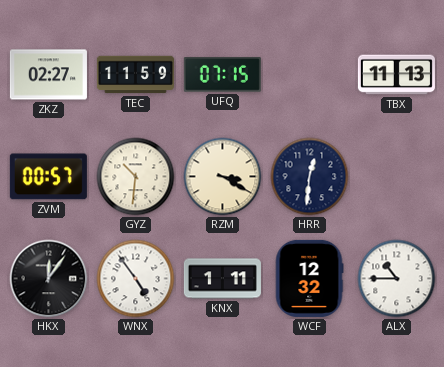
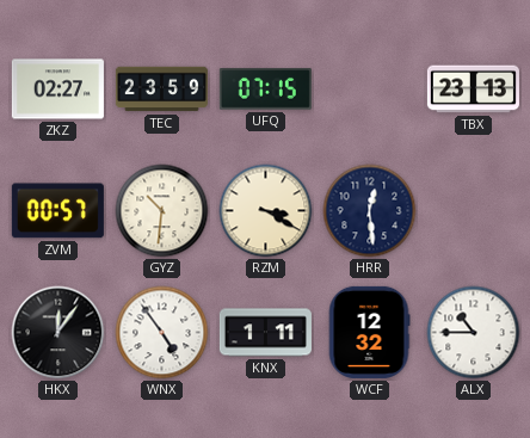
TEC: 11:59 -> 23:59 (161, 90)
TBX: 11:13 -> 23:13 (473, 90)
HRR: 12:31 -> 12:29 (370, 211)
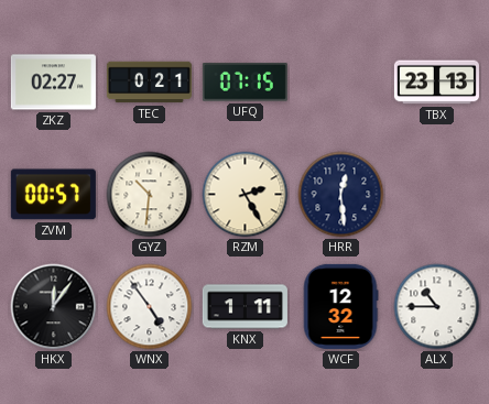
TEC: 23:59 -> 0:21 (149, 83)
RZM: 3:20 -> 2:25 (246, 195)
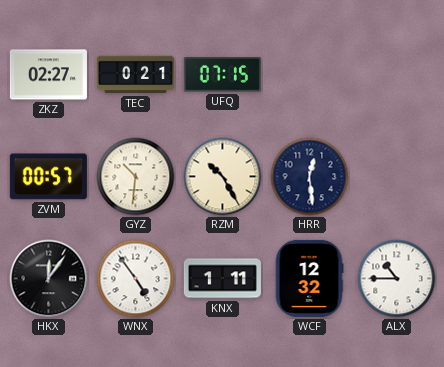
TBX: 23:13 -> none (436, 83)
RZM: 2:25 -> 10:25 (223, 177)
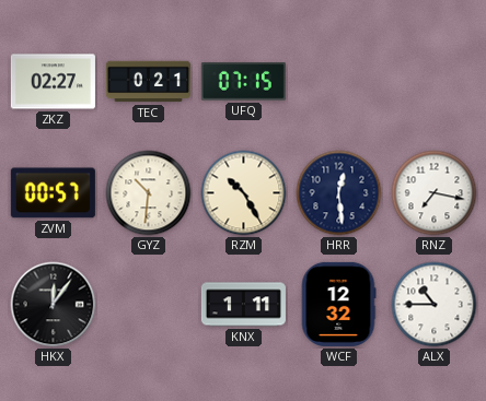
RNZ: none -> 7:17 (435, 193)
WNX: 4:54 -> none (136, 279)
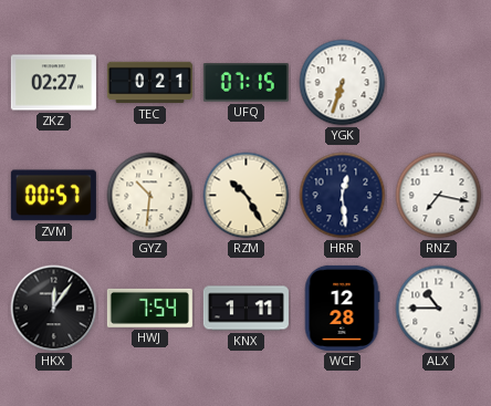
YGK: none -> 6:33 (343, 83)
HWJ: none -> 7:54 (149, 308)
WCF: 12:32 -> 12:28 (342, 308)
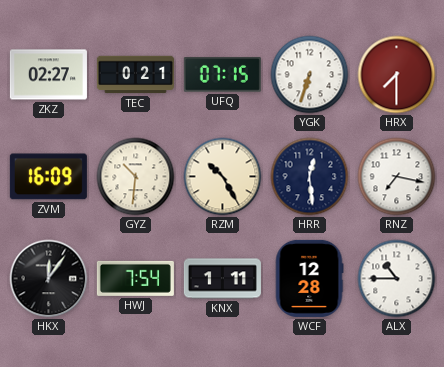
HRX: none -> 7:30 (397, 75)
ZVM: 00:57 -> 16:09 (48, 177)
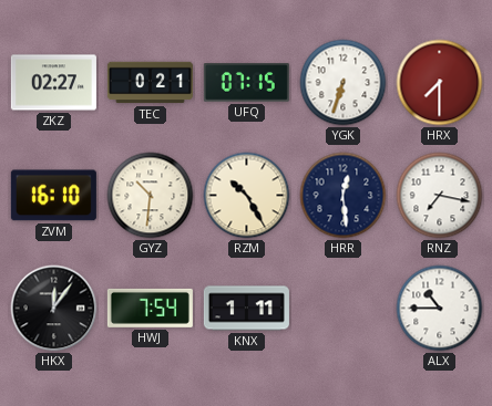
ZVM: 16:09 -> 16:10 (53, 196)
WCF: 12:28 -> none (309, 278)
